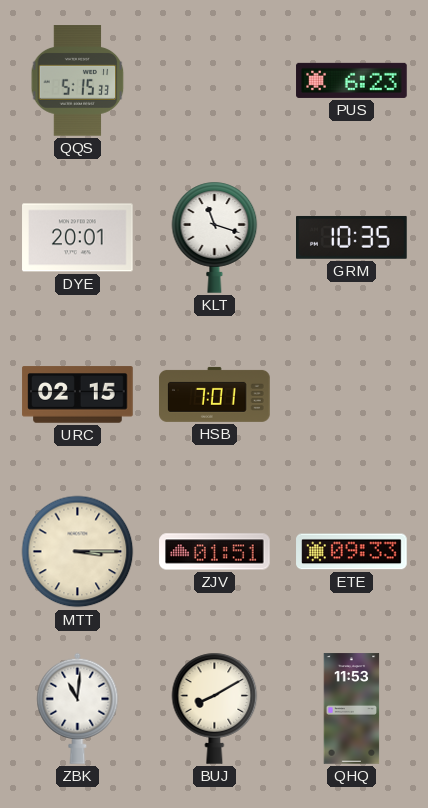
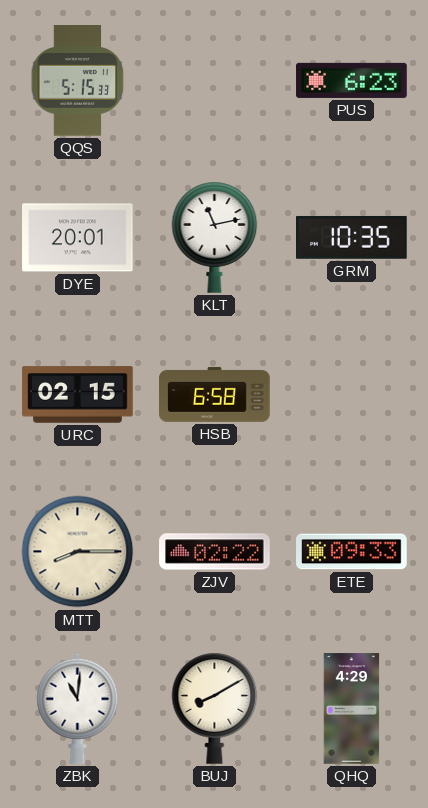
KLT: 11:18 -> 11:13 (215, 237)
HSB: 7:01 -> 6:58 (215, 394)
MTT: 3:15 -> 8:15 (78, 552)
ZJV: 01:51 -> 02:22 (215, 552)
QHQ: 11:53 -> 4:29 (352, 709)
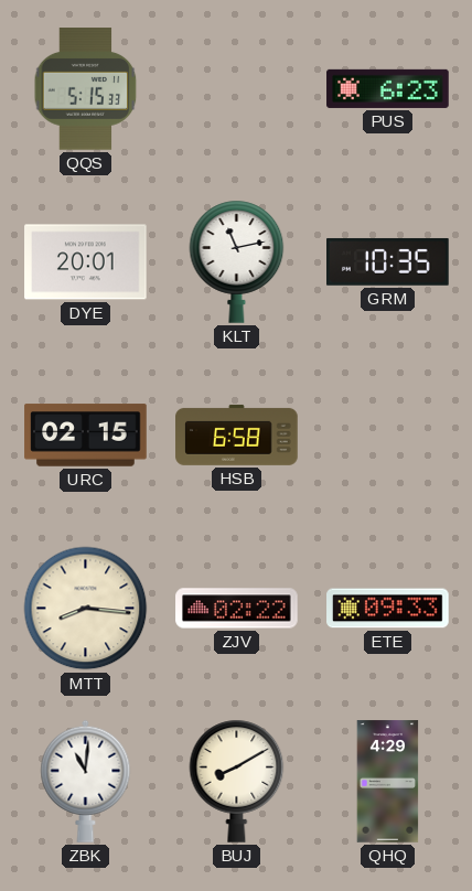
MTT: 8:15 -> 8:16 (86, 609)
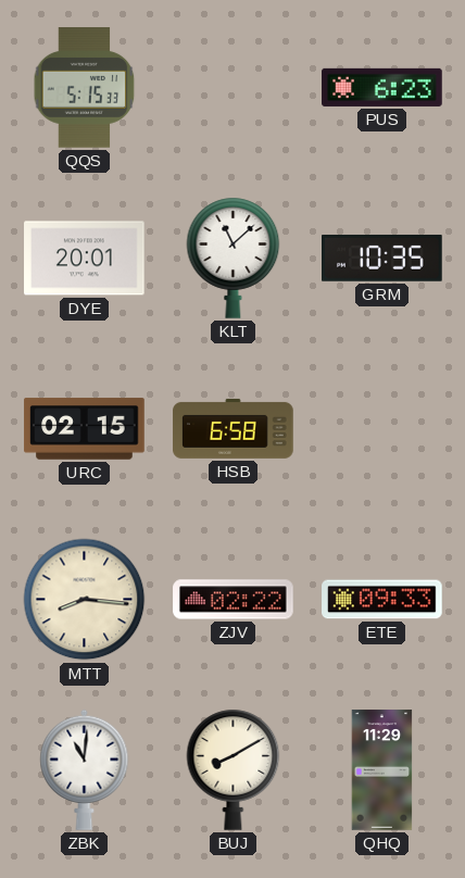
KLT: 11:13 -> 11:08 (234, 258)
QHQ: 4:29 -> 11:29 (382, 770)
